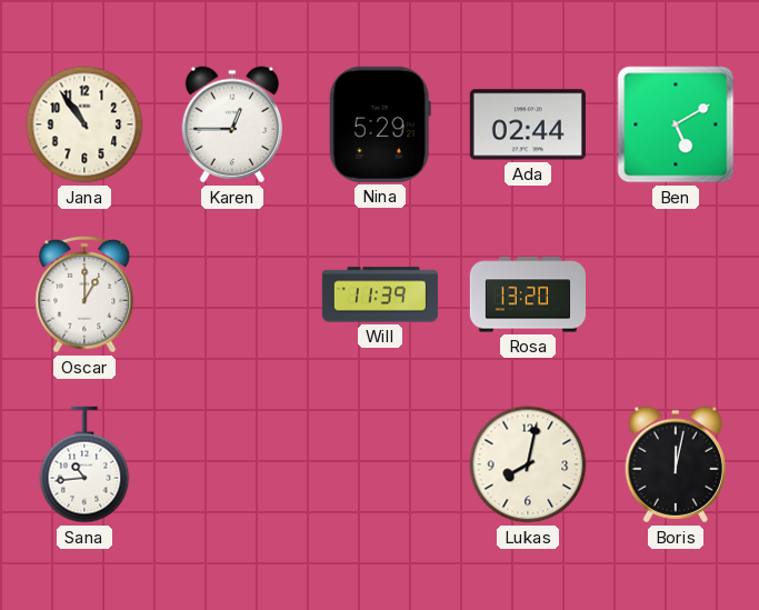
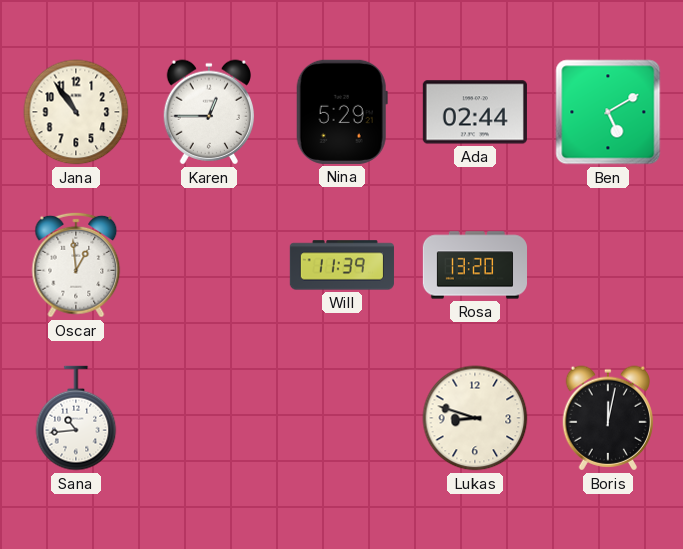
Oscar: 1:00 -> 12:59 (76, 265)
Lukas: 8:02 -> 8:48 (475, 418)
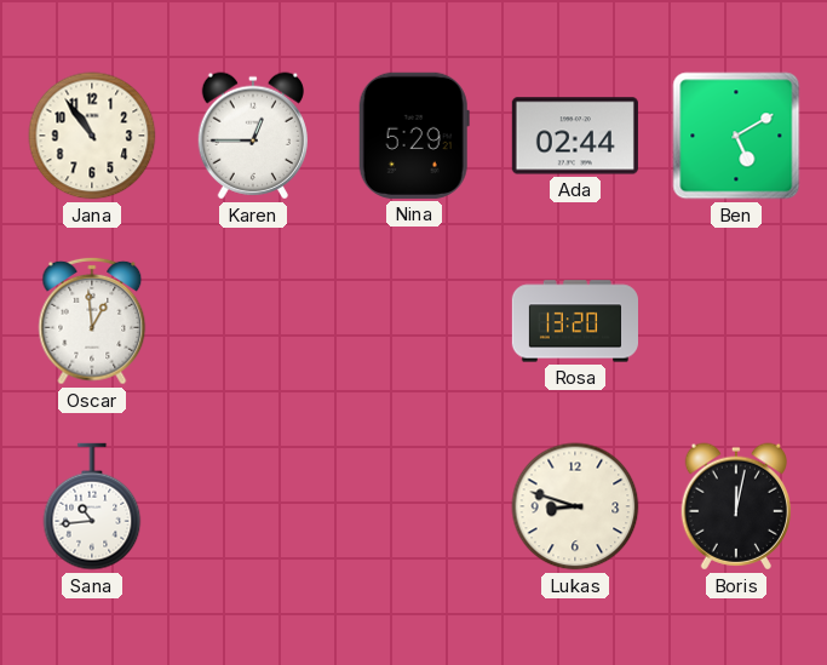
Will: 11:39 -> none (342, 265)
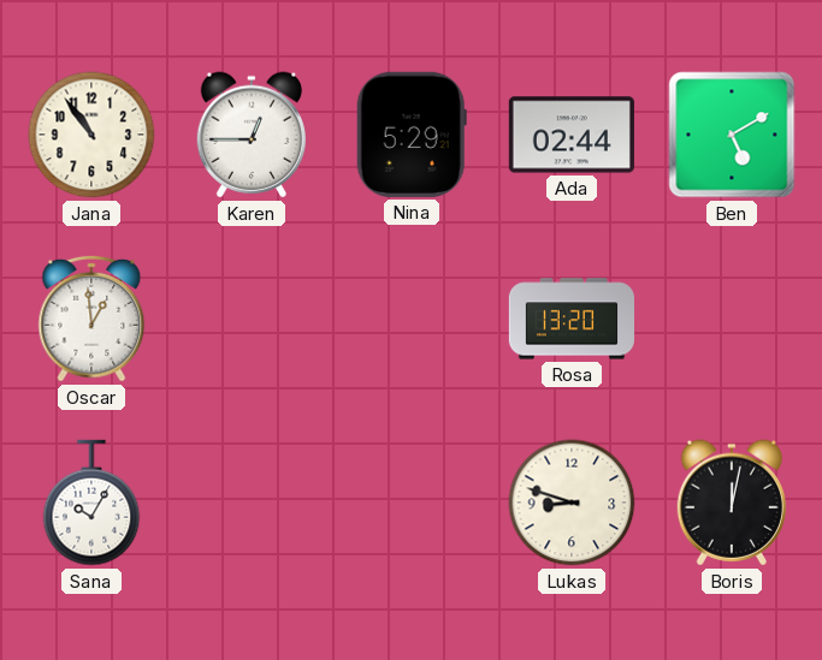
Sana: 10:44 -> 10:05 (91, 503)
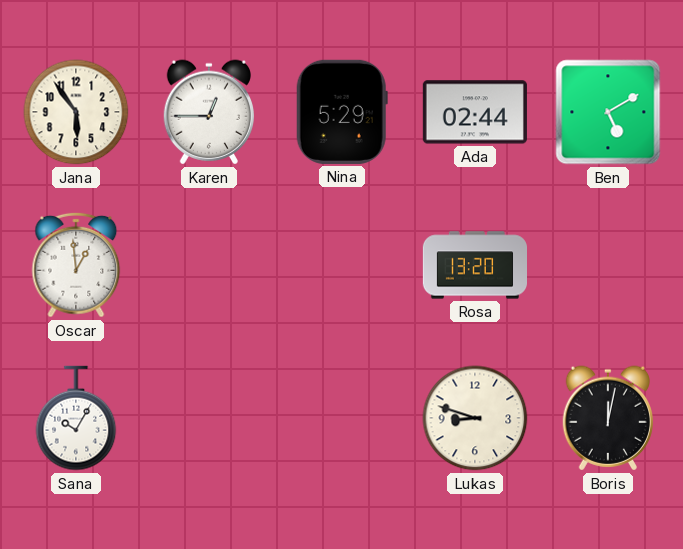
Jana: 10:54 -> 5:54 (76, 112)
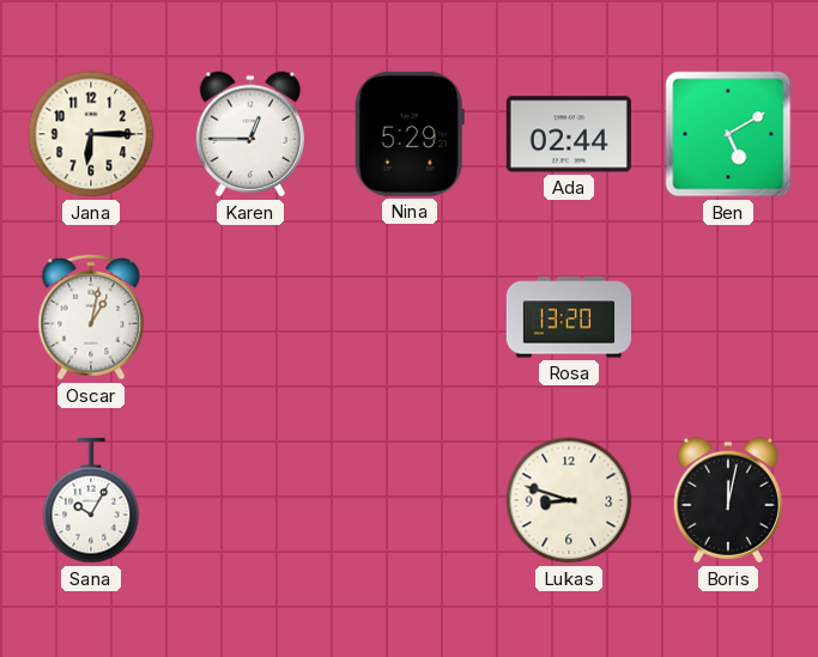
Jana: 5:54 -> 6:15 (91, 134)
Oscar: 12:59 -> 1:02 (91, 317)
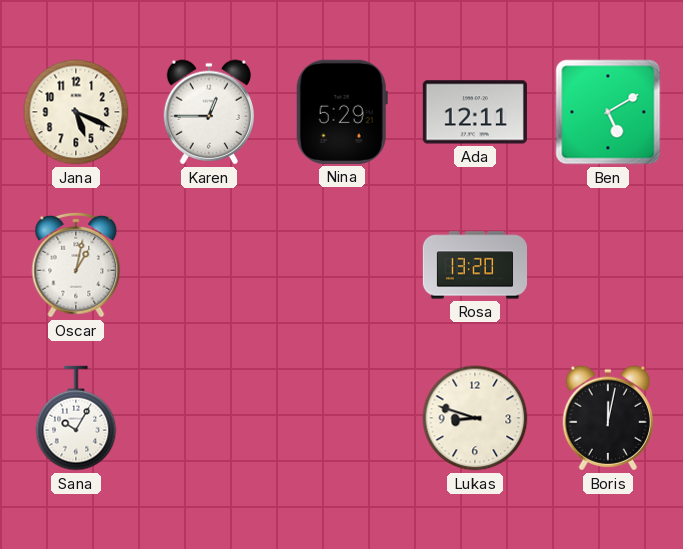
Jana: 6:15 -> 5:19 (76, 112)
Ada: 02:44 -> 12:11 (475, 112)
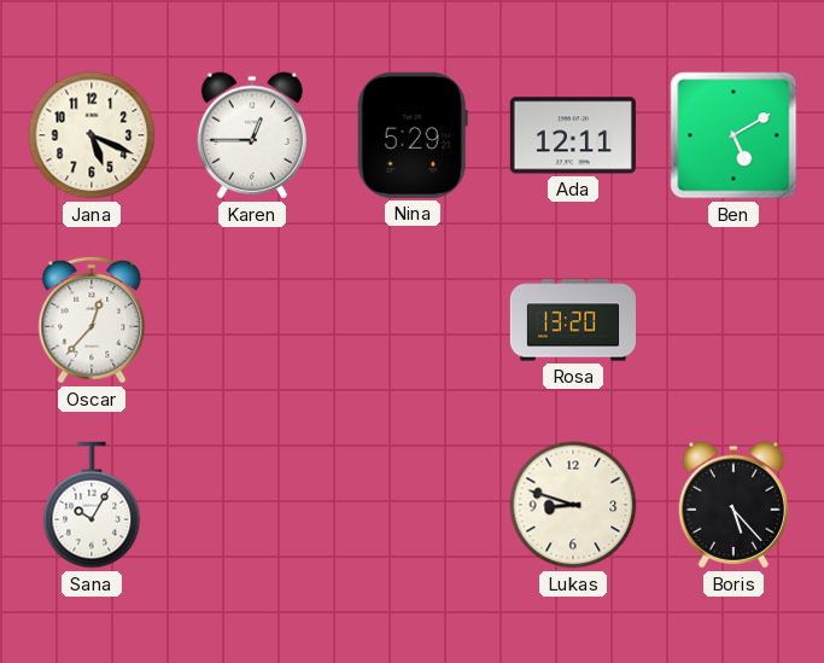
Oscar: 1:02 -> 12:37 (92, 320)
Boris: 12:02 -> 5:23 (732, 505)
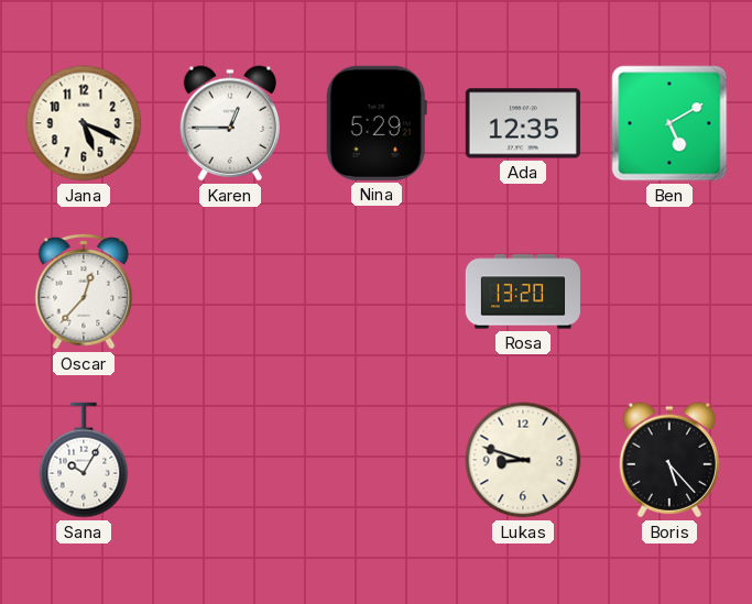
Ada: 12:11 -> 12:35 (523, 123)
